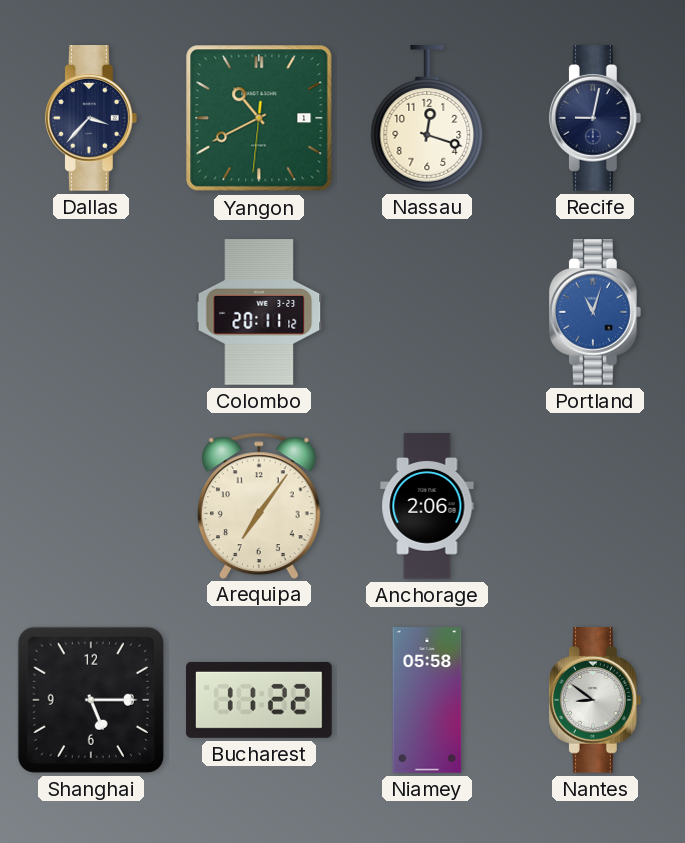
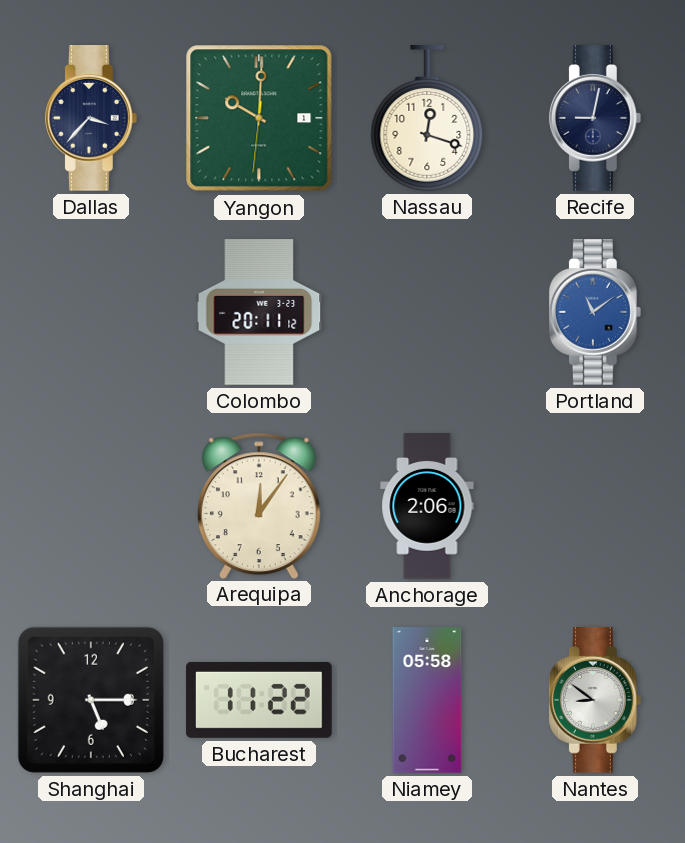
Yangon: 10:40 -> 10:00 (259, 118)
Portland: 11:03 -> 11:09 (595, 312)
Arequipa: 7:06 -> 12:06 (259, 505)
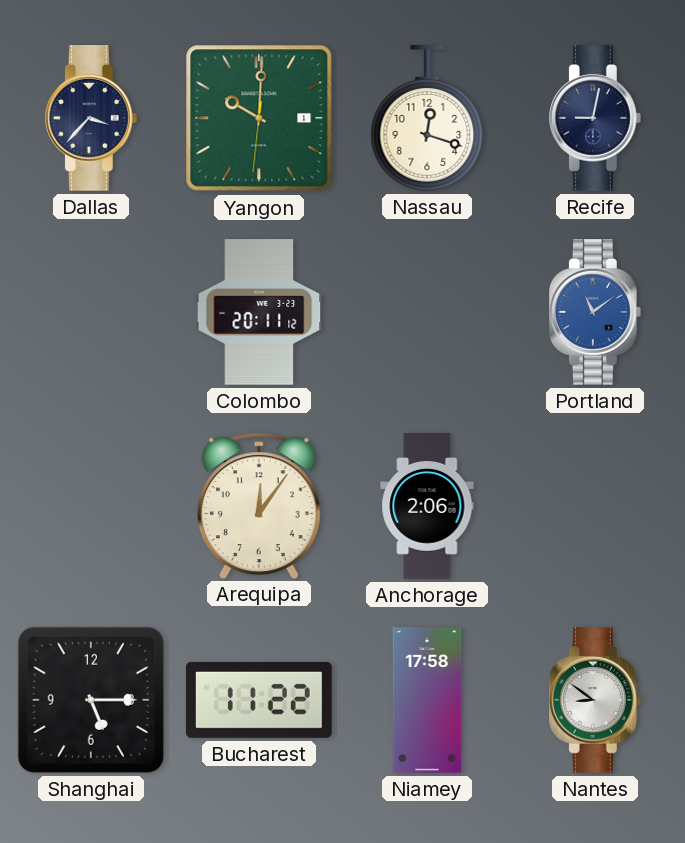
Niamey: 05:58 -> 17:58 (427, 700)
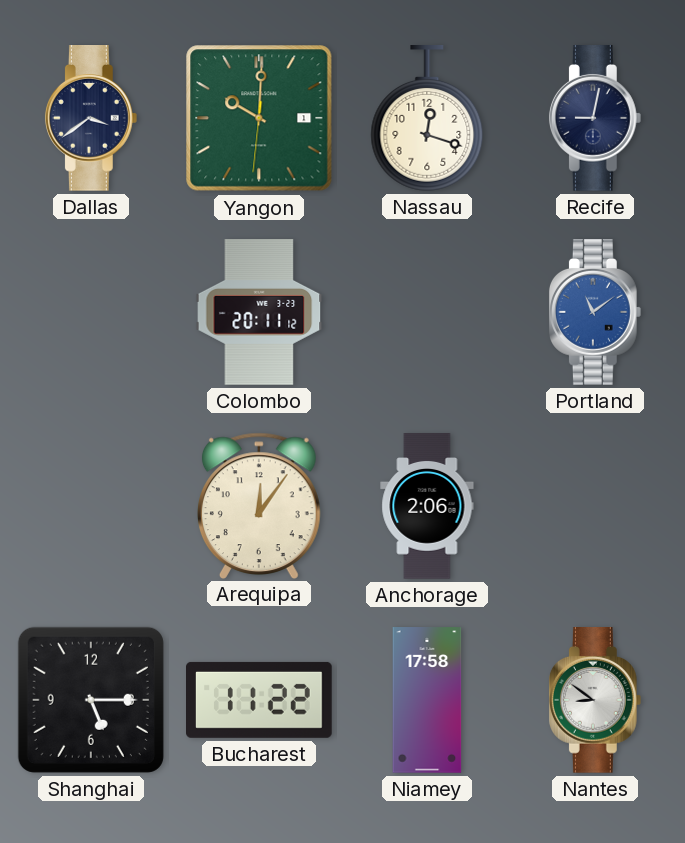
Dallas: 3:37 -> 3:39 (91, 118)
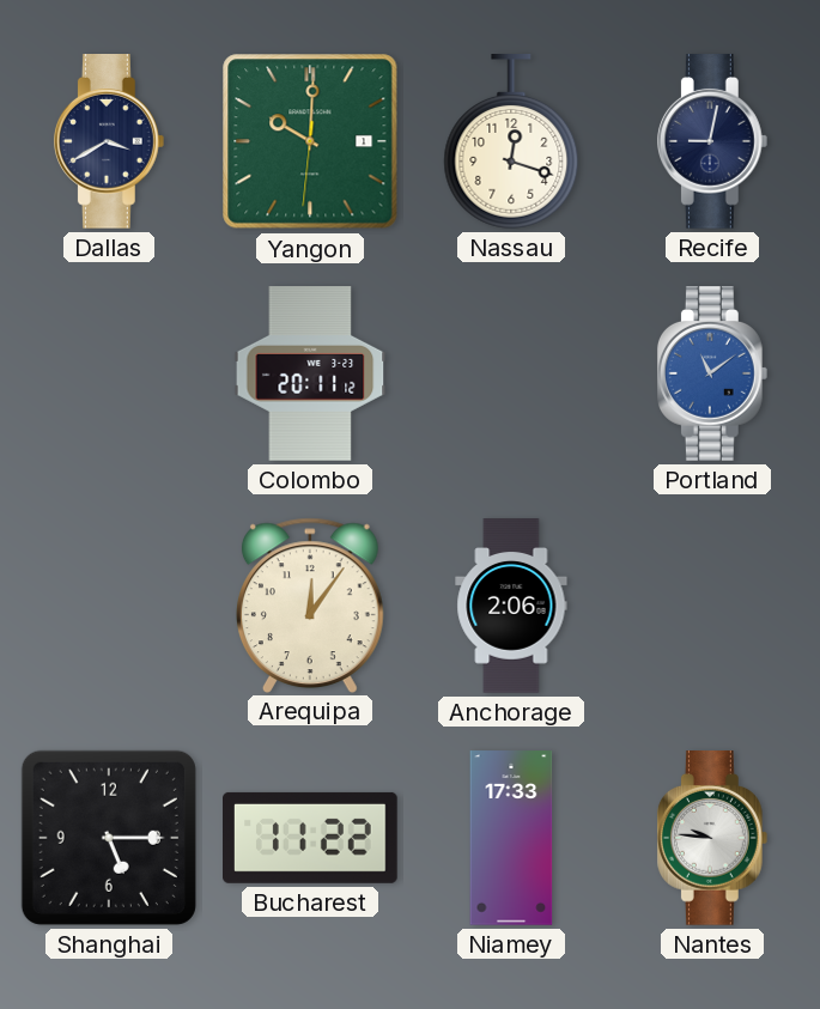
Dallas: 3:39 -> 3:40 (109, 141)
Niamey: 17:58 -> 17:33 (511, 838)
Nantes: 8:51 -> 9:46 (712, 838)
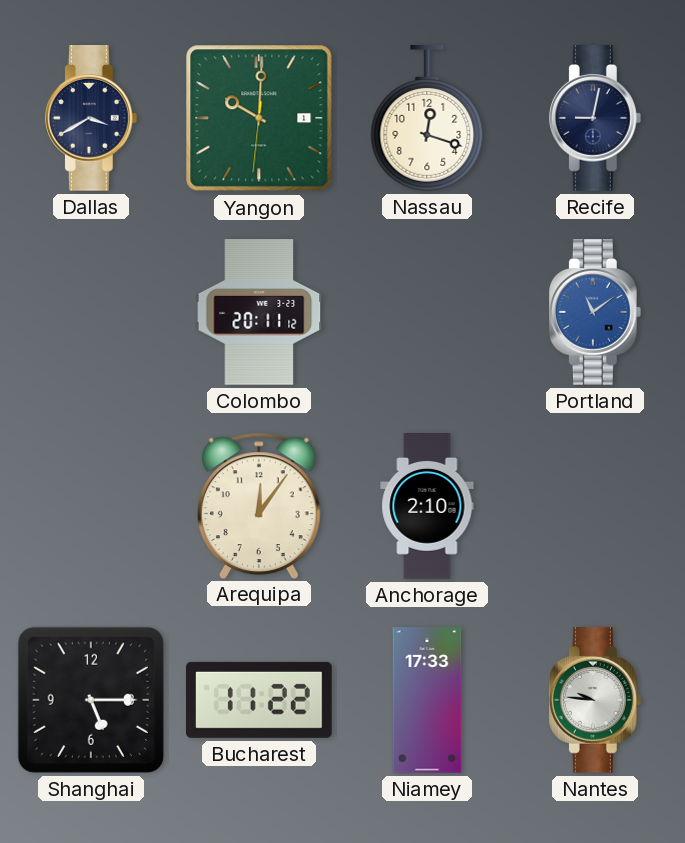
Anchorage: 2:06 -> 2:10 (427, 506)
